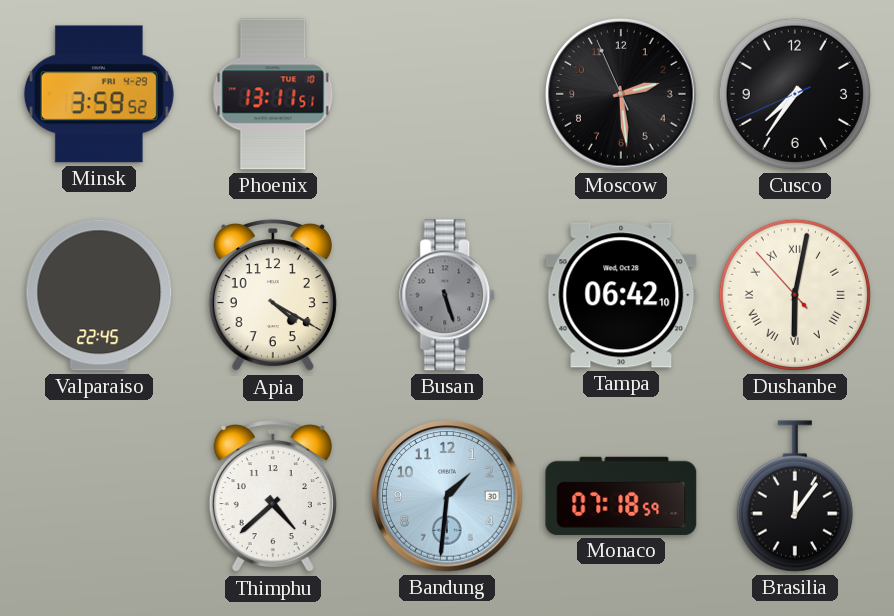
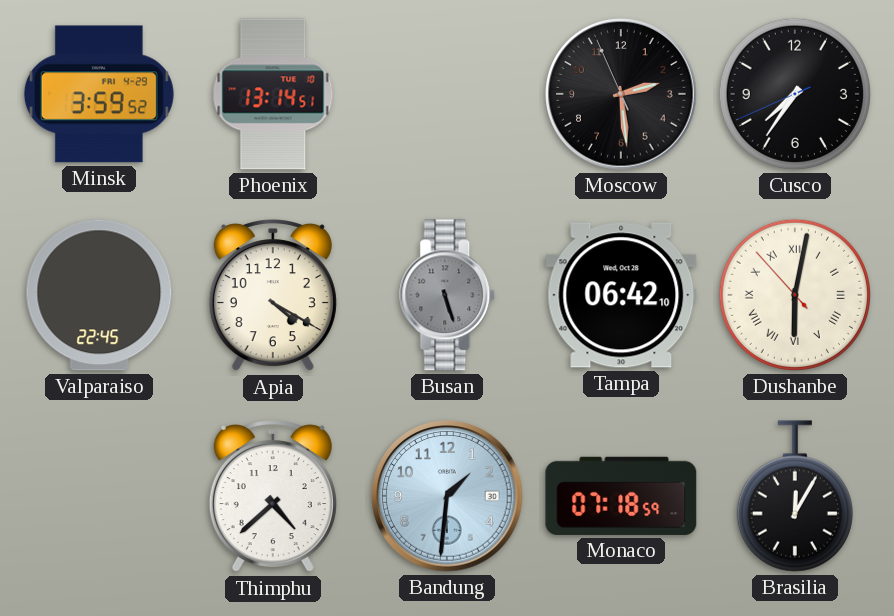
Phoenix: 13:11 -> 13:14 (273, 94)
Brasilia: 12:06 -> 12:05 (795, 496)
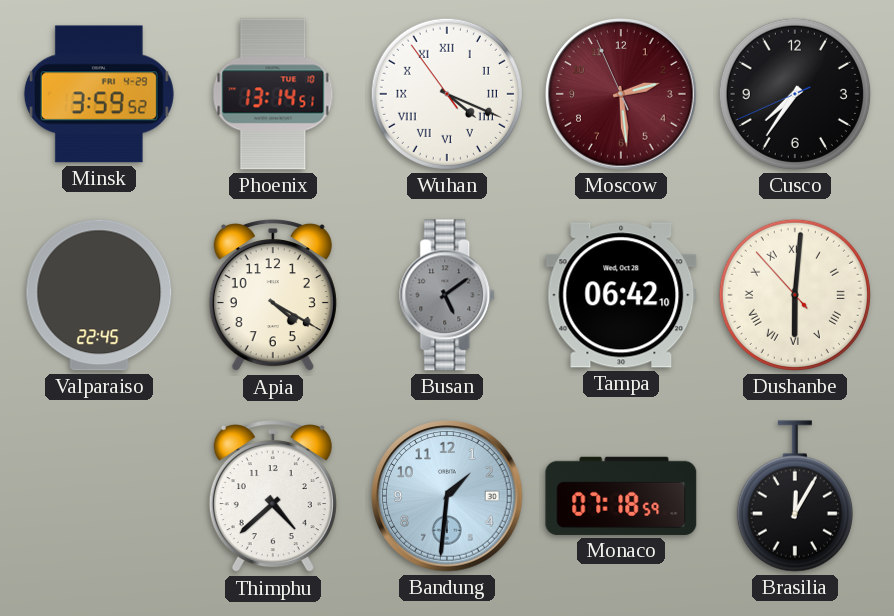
Wuhan: none -> 4:18 (447, 94)
Moscow dial: black -> burgundy (621, 94)
Busan: 5:27 -> 5:09 (448, 295)
Dushanbe: 6:01 -> 6:00 (795, 295)
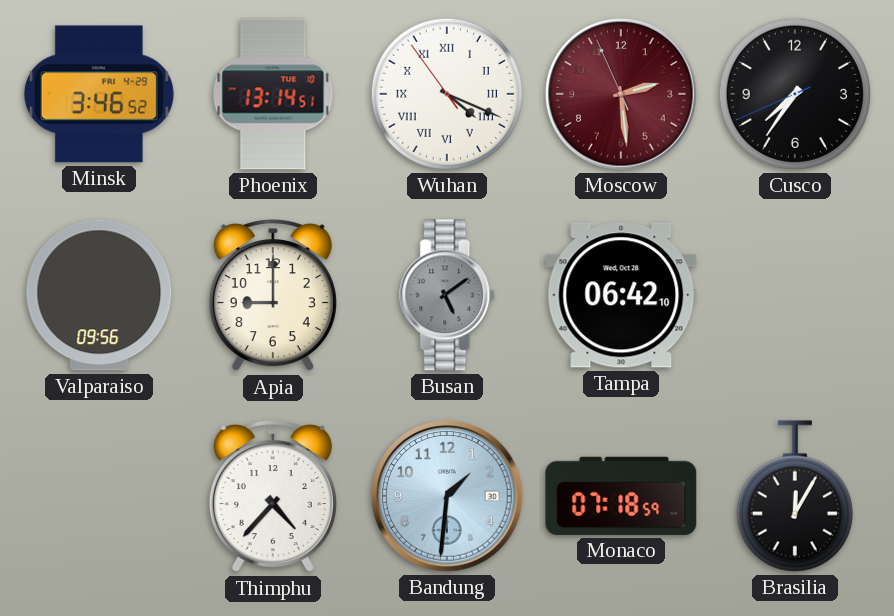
Minsk: 3:59 -> 3:46 (99, 94)
Valparaiso: 22:45 -> 09:56 (99, 295)
Apia: 4:20 -> 9:00 (273, 296)
Dushanbe: 6:00 -> none (795, 295)
Thimphu: 4:38 -> 4:37 (273, 497)
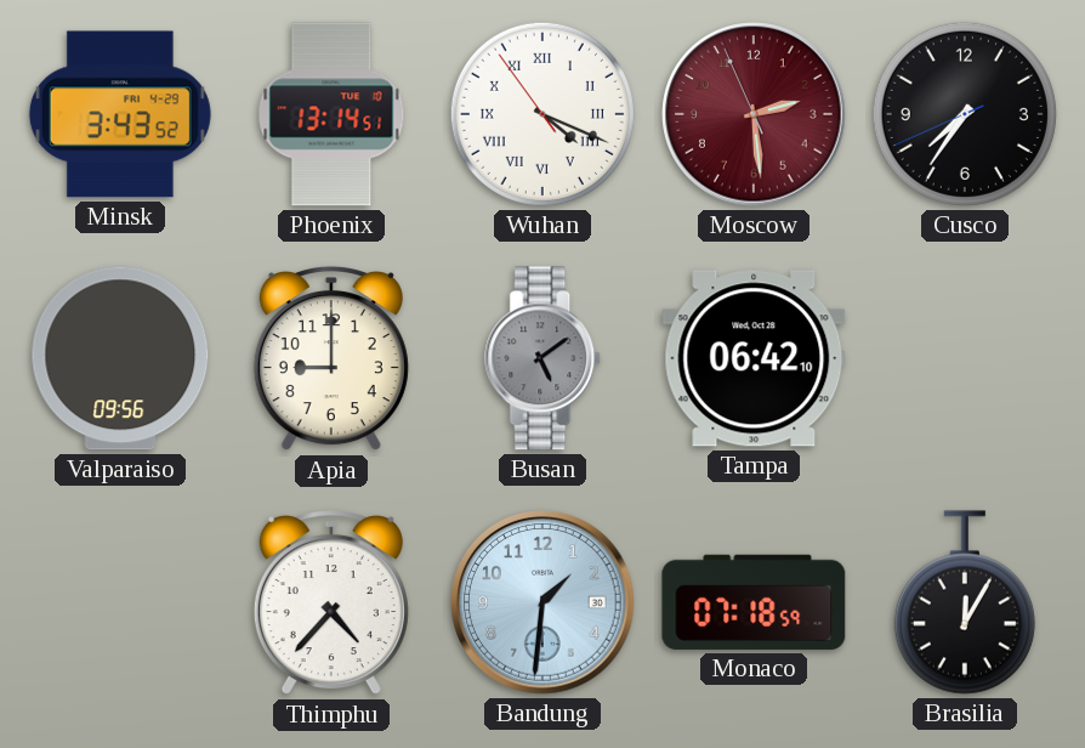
Minsk: 3:46 -> 3:43 (120, 114)
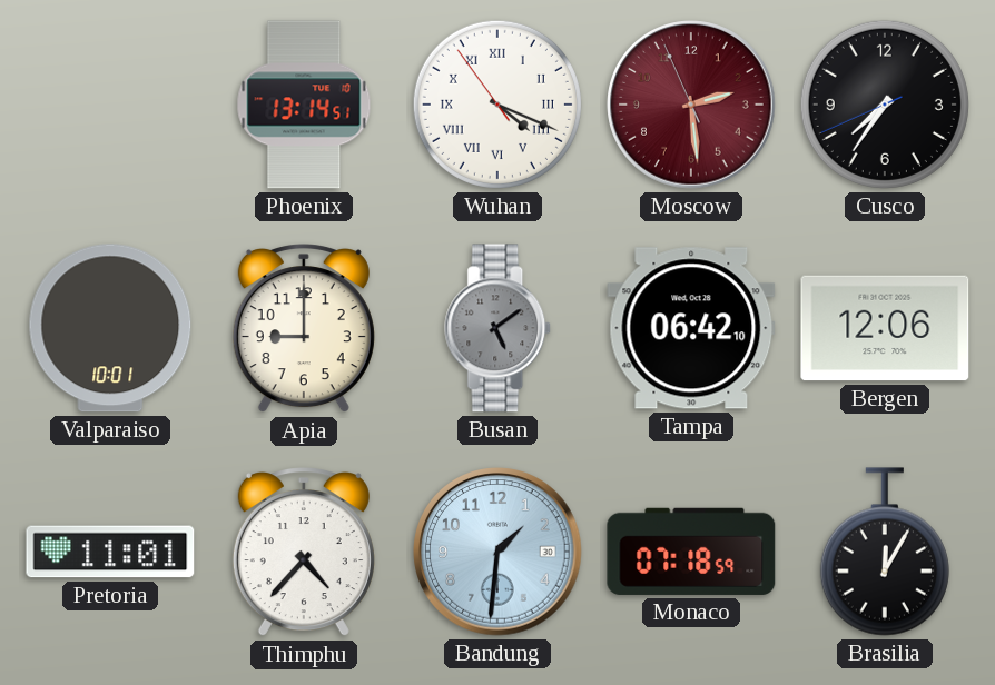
Minsk: 3:43 -> none (120, 114)
Valparaiso: 09:56 -> 10:01 (110, 328)
Bergen: none -> 12:06 (885, 328)
Pretoria: none -> 11:01 (110, 552)
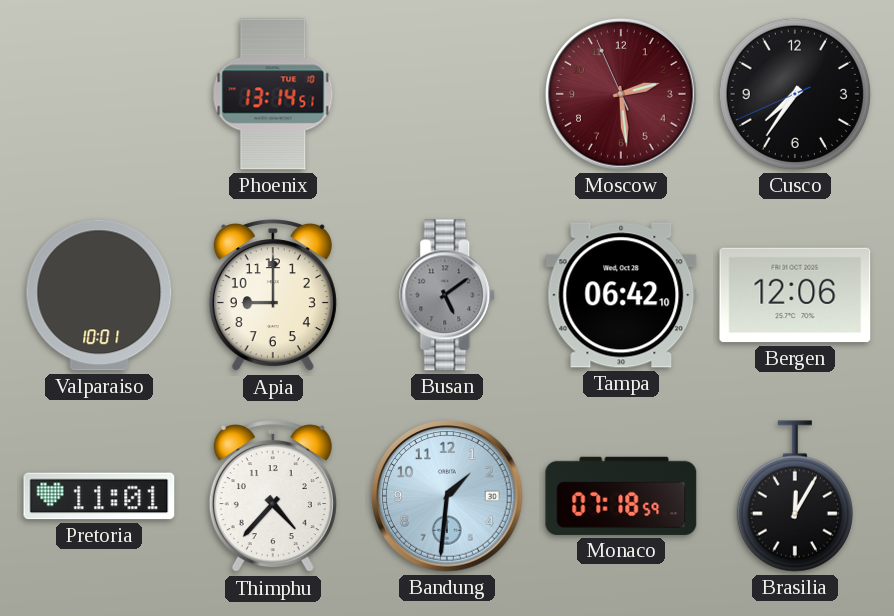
Wuhan: 4:18 -> none (497, 105)
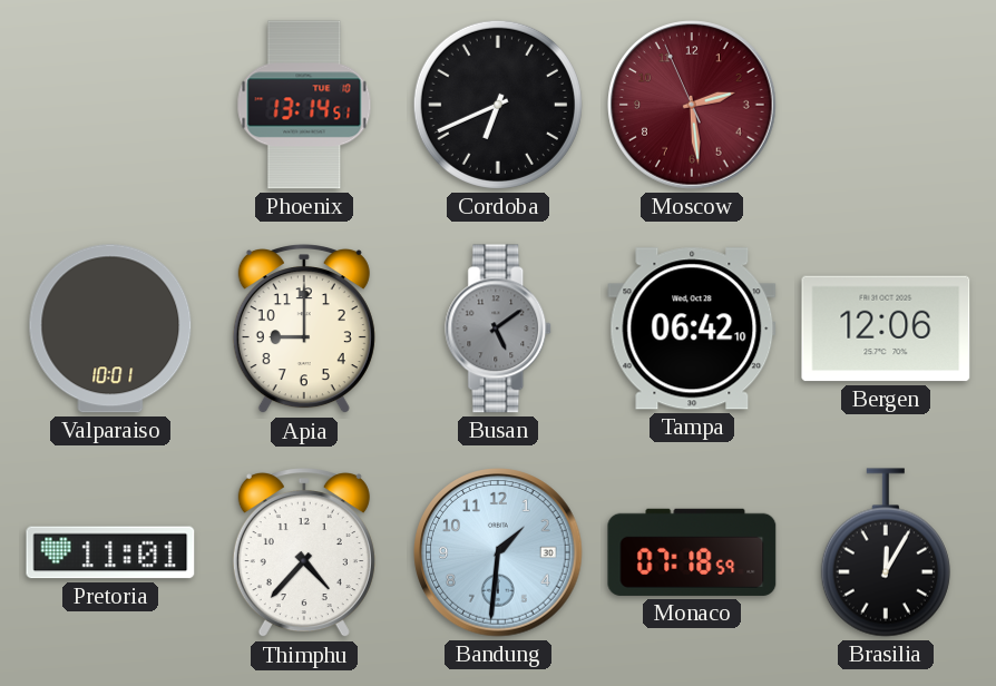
Cordoba: none -> 6:41 (498, 105)
Cusco: 7:35 -> none (795, 94)
